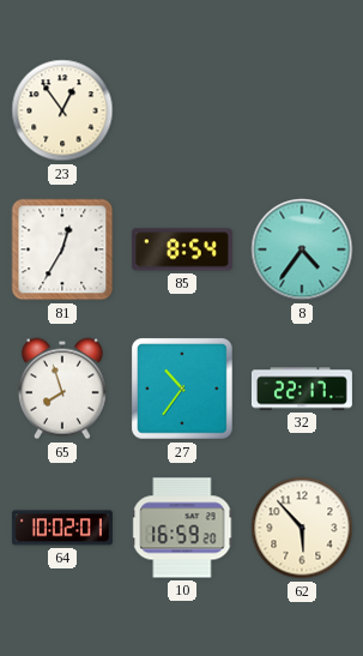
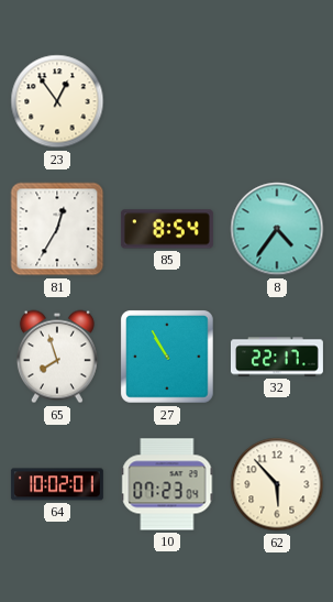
27: 10:36 -> 10:55 (168, 358)
10: 16:59 -> 07:23 (167, 484)
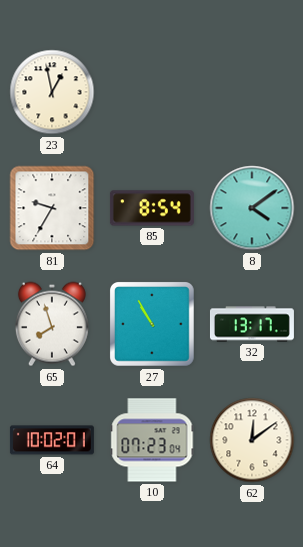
23: 12:54 -> 12:58 (52, 92)
81: 12:35 -> 9:35 (52, 208)
8: 4:36 -> 4:09 (252, 208)
32: 22:17 -> 13:17 (252, 324)
62: 5:53 -> 12:09 (252, 440)
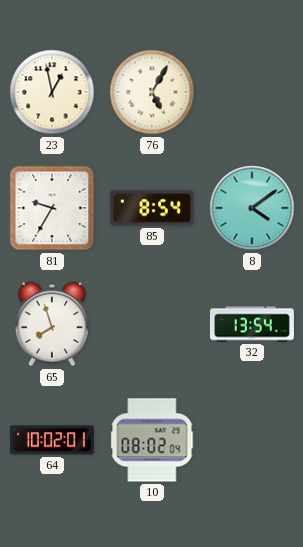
76: none -> 5:05 (152, 92)
27: 10:55 -> none (153, 325)
32: 13:17 -> 13:54 (252, 324)
10: 07:23 -> 08:02 (152, 440)
62: 12:09 -> none (252, 440)
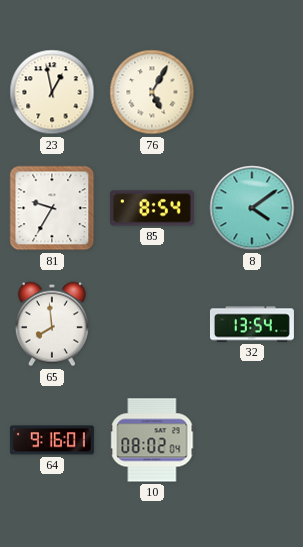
65: 7:57 -> 7:59 (52, 324)
64: 10:02 -> 9:16 (52, 440)
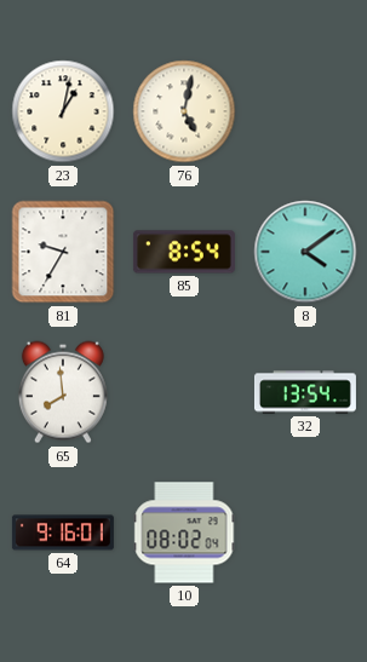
23: 12:58 -> 1:02 (63, 111)
76: 5:05 -> 5:02 (184, 111)
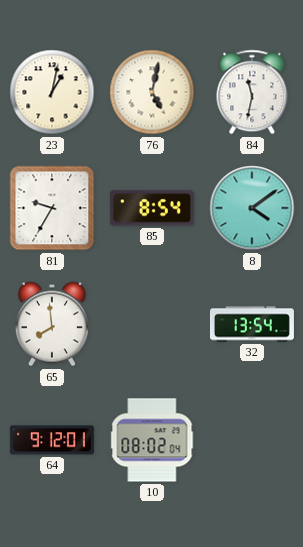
84: none -> 11:32 (252, 92)
64: 9:16 -> 9:12 (52, 440)
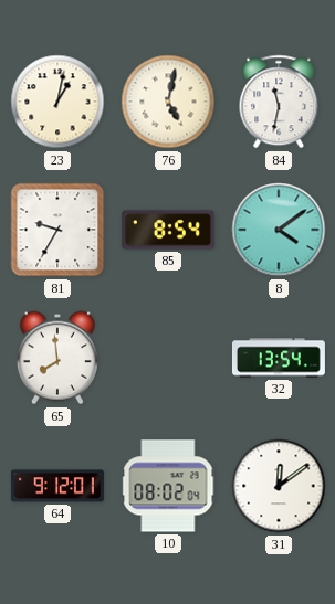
31: none -> 12:09 (279, 486)
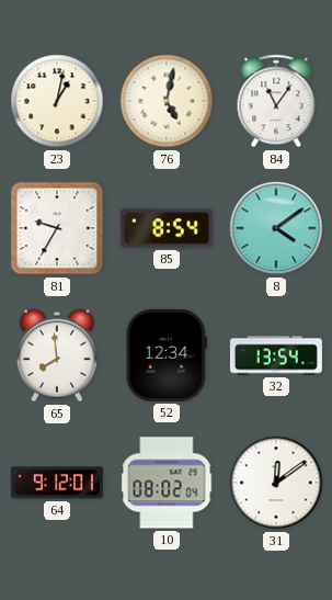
84: 11:32 -> 11:06 (276, 101)
52: none -> 12:34 (167, 355)
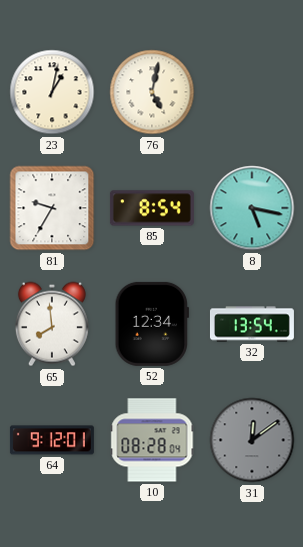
84: 11:06 -> none (276, 101)
8: 4:09 -> 5:17 (252, 208)
10: 08:02 -> 08:28 (152, 440)
31 dial: white -> grey (252, 440)
